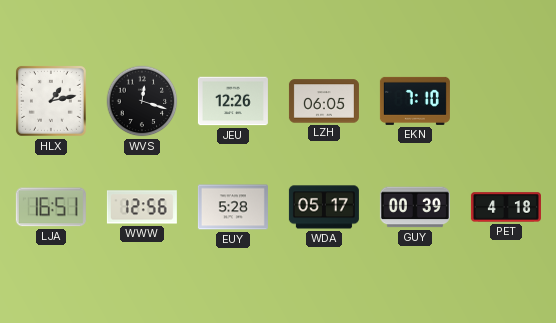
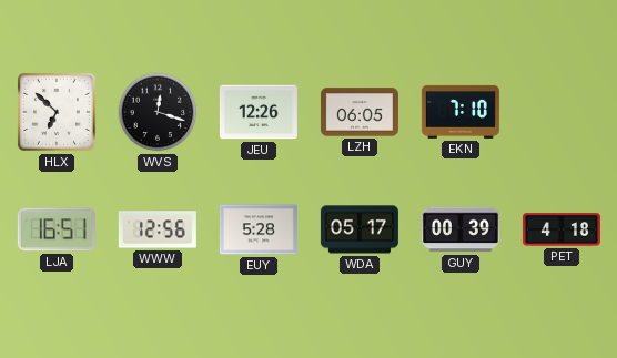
HLX: 1:13 -> 6:52 (57, 112)
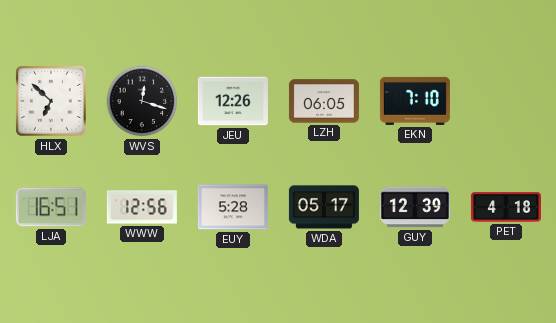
GUY: 00:39 -> 12:39 (415, 207)
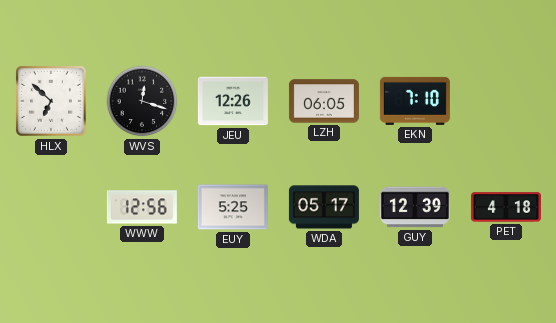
LJA: 16:51 -> none (51, 207)
EUY: 5:28 -> 5:25 (233, 207)
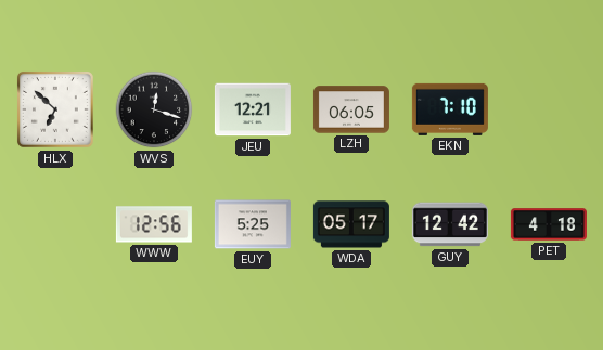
JEU: 12:26 -> 12:21 (253, 109)
GUY: 12:39 -> 12:42 (450, 224)
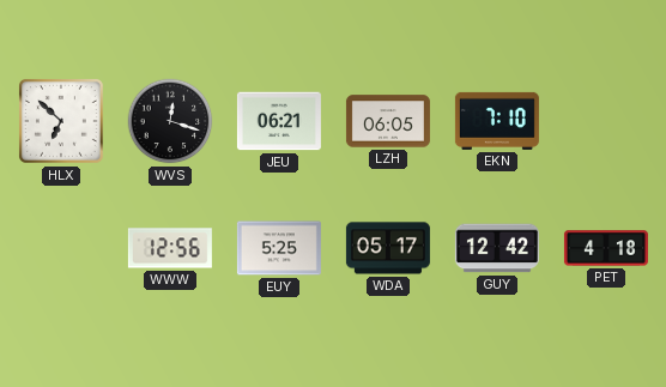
JEU: 12:21 -> 06:21 (279, 121)
